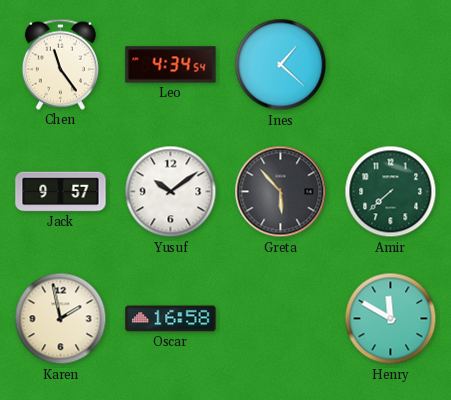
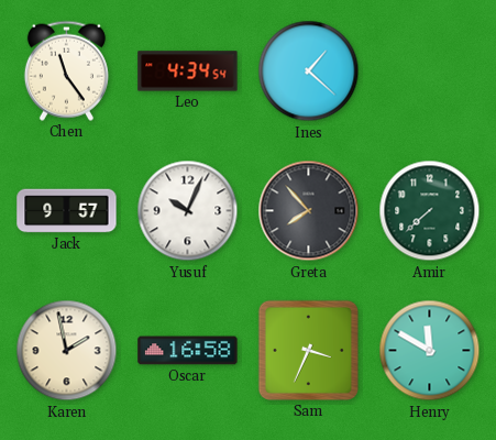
Yusuf: 10:09 -> 10:04 (188, 211)
Greta: 5:53 -> 7:53 (309, 211)
Sam: none -> 3:34 (308, 350)
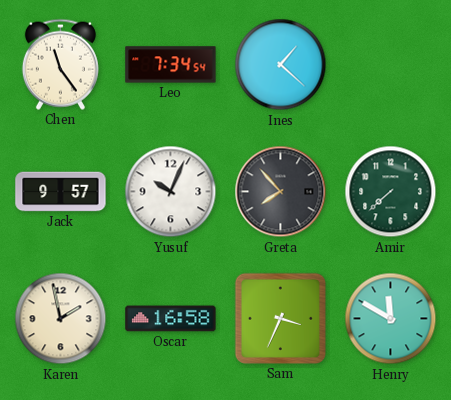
Leo: 4:34 -> 7:34 (171, 65)
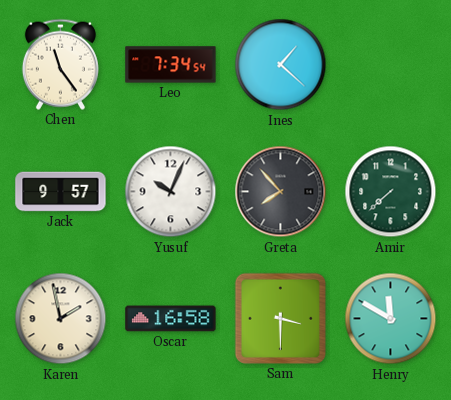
Sam: 3:34 -> 3:30 (280, 318)
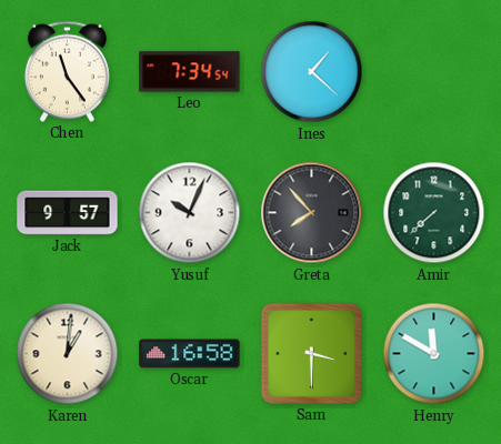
Karen: 1:58 -> 1:01 (68, 354)
